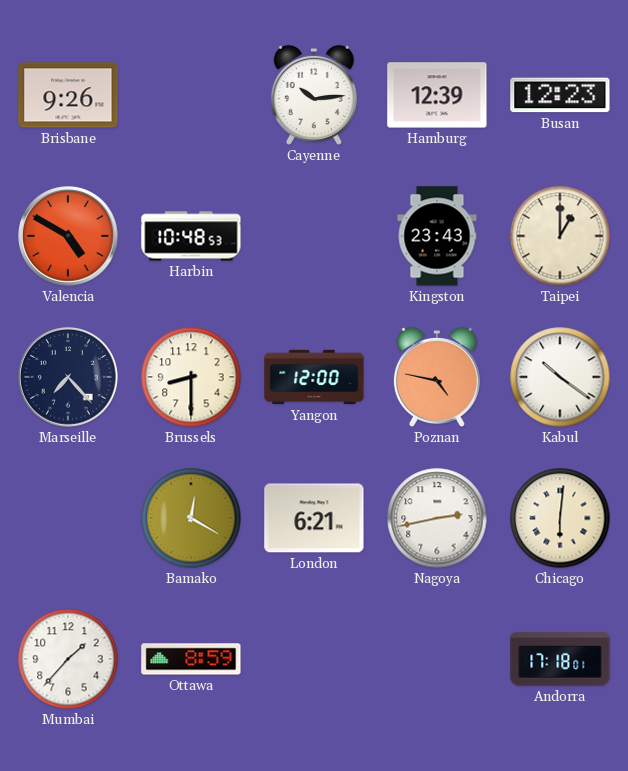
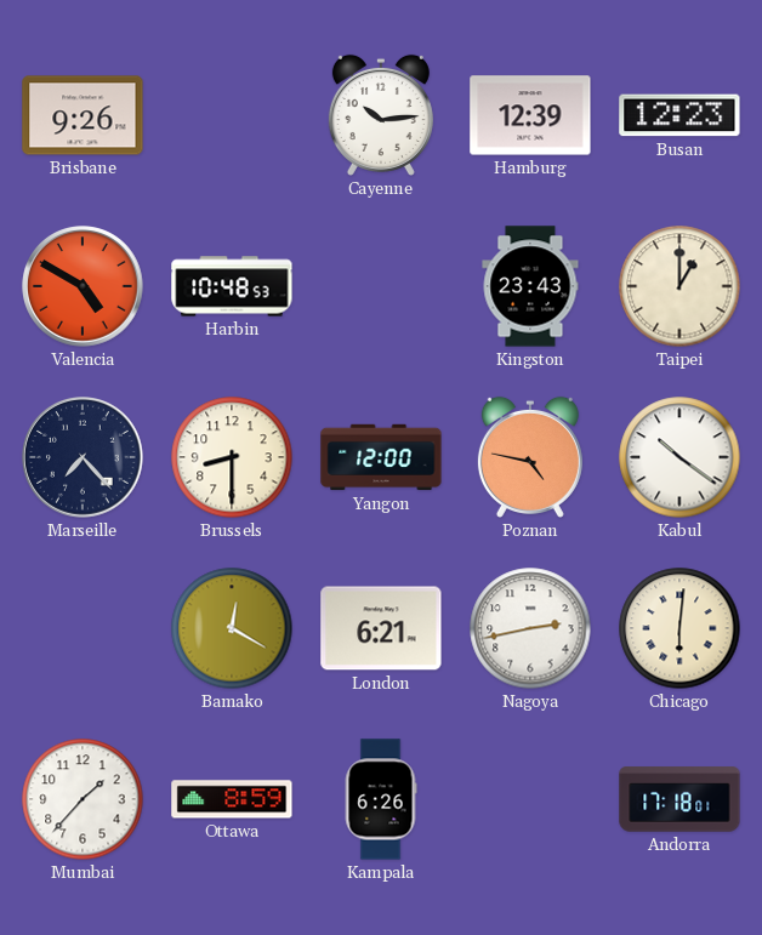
Kampala: none -> 6:26 (381, 799)
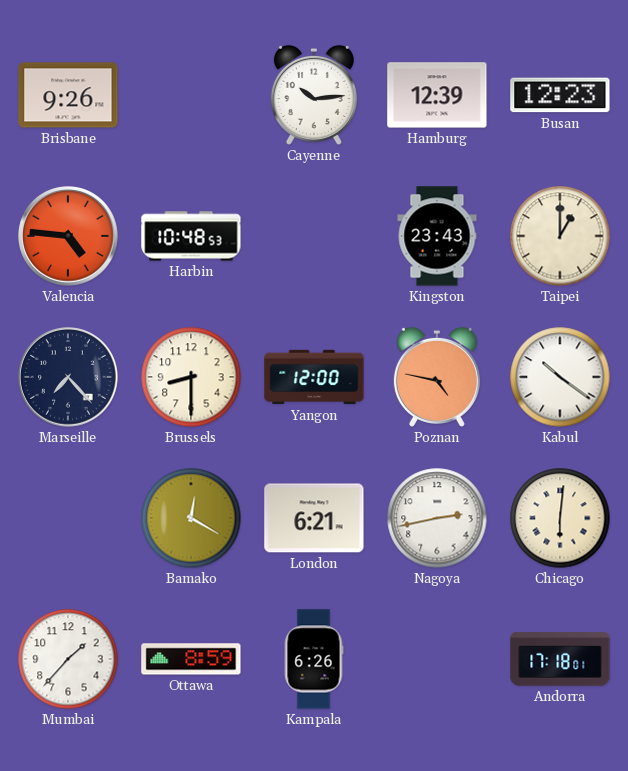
Valencia: 4:50 -> 4:46 (68, 236)
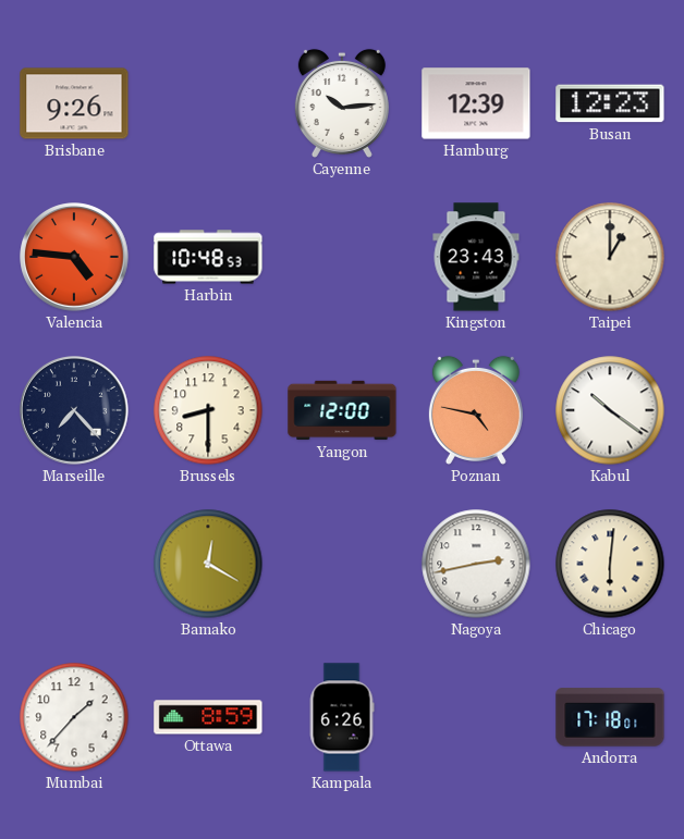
London: 6:21 -> none (314, 518)
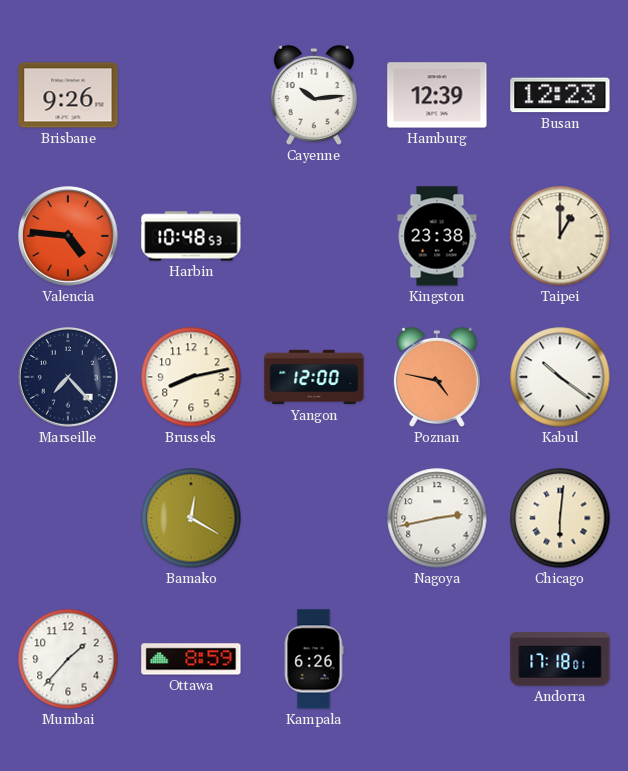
Kingston: 23:43 -> 23:38 (437, 236)
Brussels: 8:30 -> 8:13 (191, 377)
